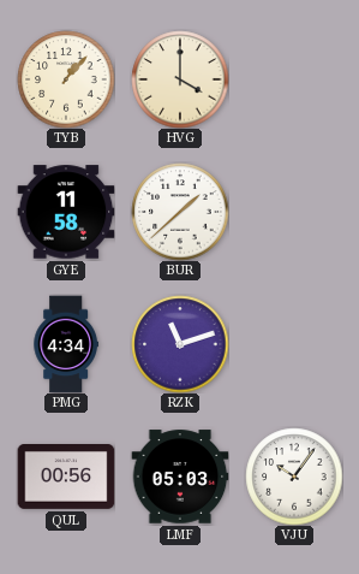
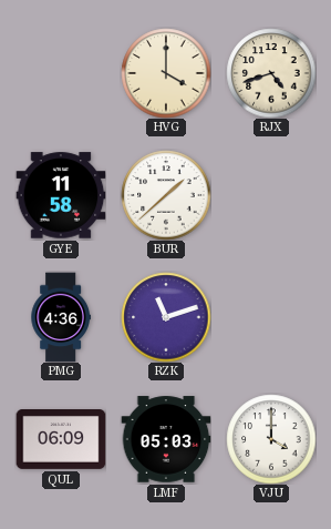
TYB: 1:07 -> none (66, 79)
RJX: none -> 4:42 (271, 73)
PMG: 4:34 -> 4:36 (61, 317)
QUL: 00:56 -> 06:09 (61, 440)
VJU: 10:06 -> 4:00 (271, 439)
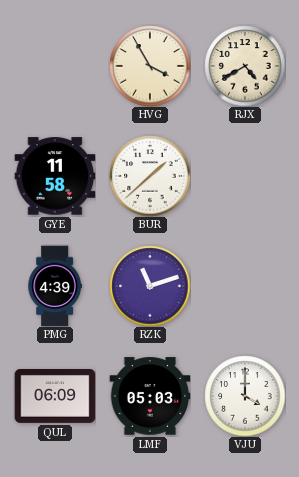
HVG: 4:00 -> 3:55 (150, 66)
RJX: 4:42 -> 4:40 (245, 66)
PMG: 4:36 -> 4:39 (55, 286)
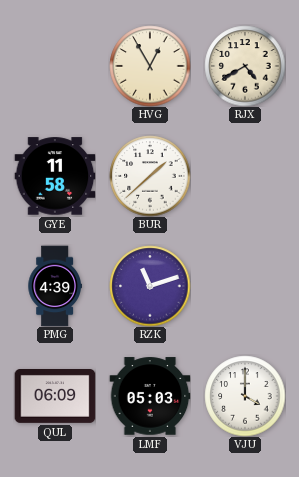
HVG: 3:55 -> 12:55 (150, 66)
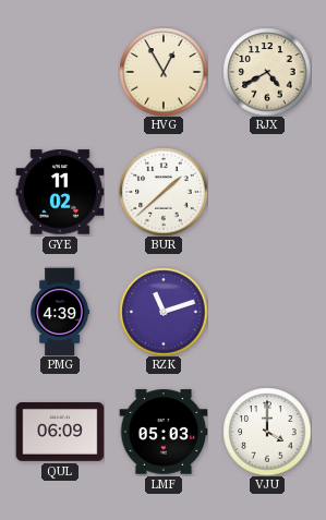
GYE: 11:58 -> 11:02 (60, 192)
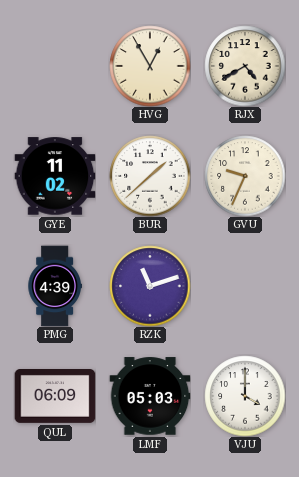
GVU: none -> 9:34 (245, 176)
